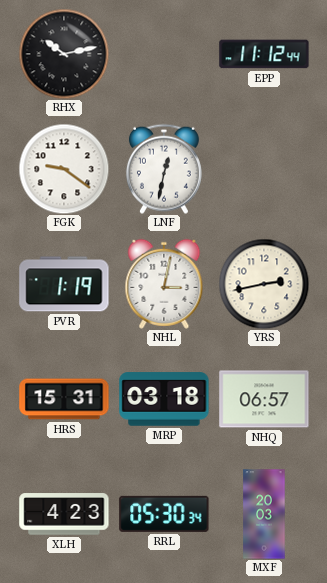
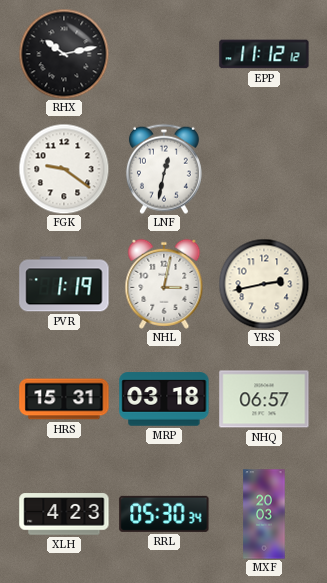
EPP: 11:12:44 -> 11:12:12 (264, 54)
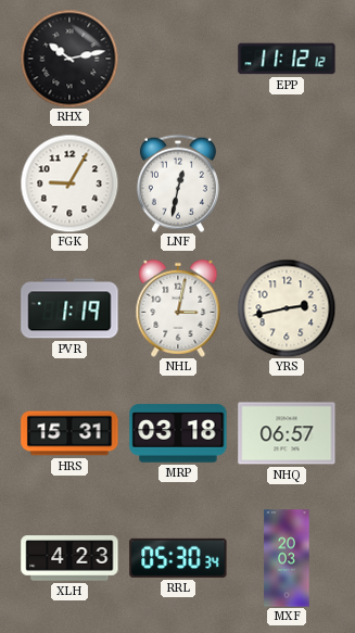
FGK: 9:21 -> 9:05 (69, 183)
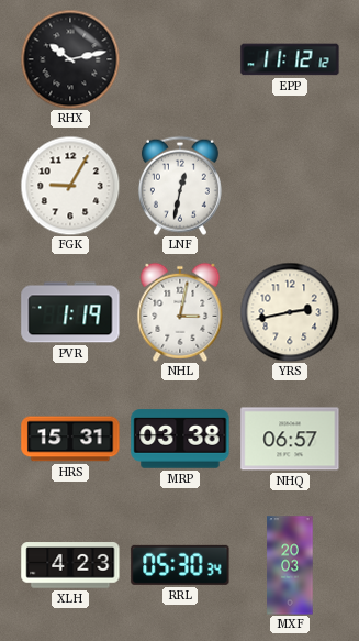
MRP: 03:18 -> 03:38 (180, 439)
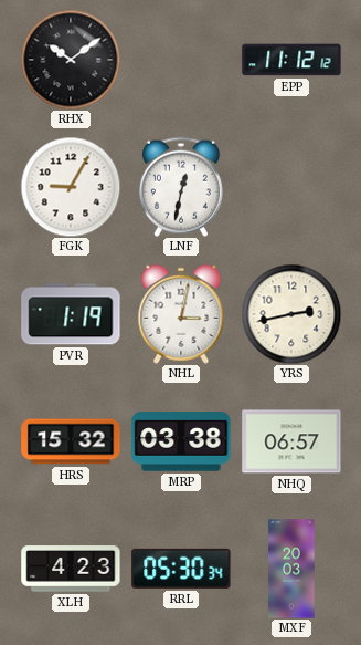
RHX: 10:13 -> 10:09 (71, 60)
HRS: 15:31 -> 15:32 (71, 441)
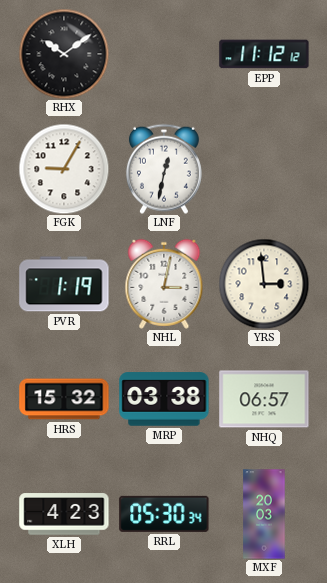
YRS: 2:43 -> 2:59 (264, 284)
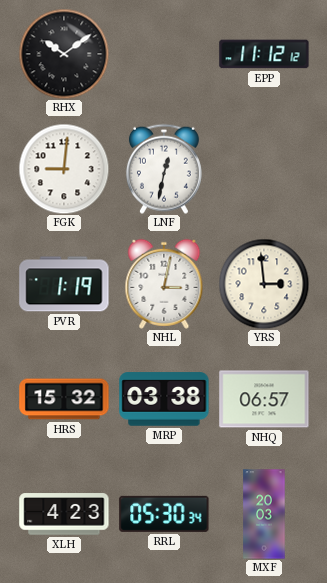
FGK: 9:05 -> 9:01 (64, 169)
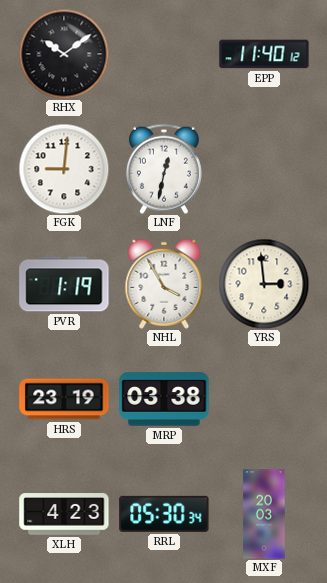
EPP: 11:12 -> 11:40 (264, 54)
NHL: 3:02 -> 3:55 (164, 284)
HRS: 15:32 -> 23:19 (64, 399)
NHQ: 06:57 -> none (264, 399)
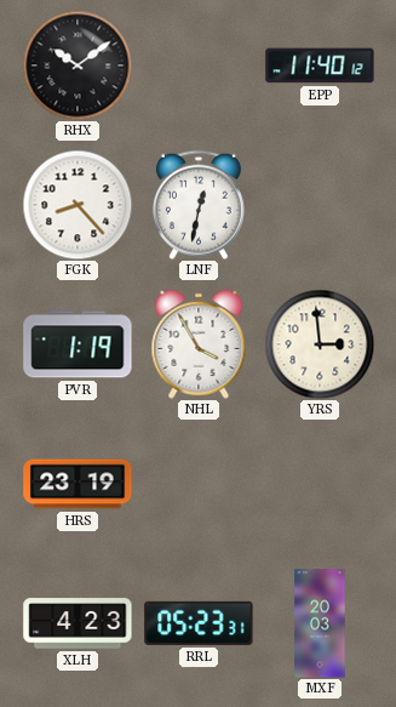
FGK: 9:01 -> 8:23 (78, 205)
MRP: 03:38 -> none (164, 399)
RRL: 05:30 -> 05:23 (199, 623)
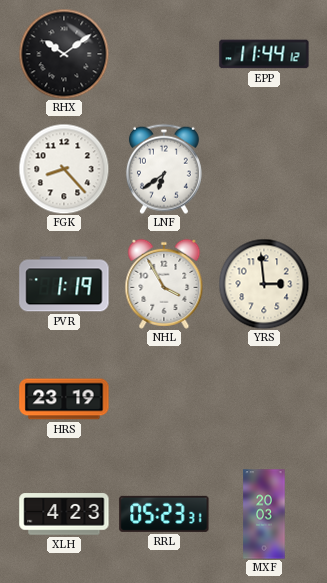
EPP: 11:40 -> 11:44 (264, 54)
LNF: 12:32 -> 6:39 (164, 169)
